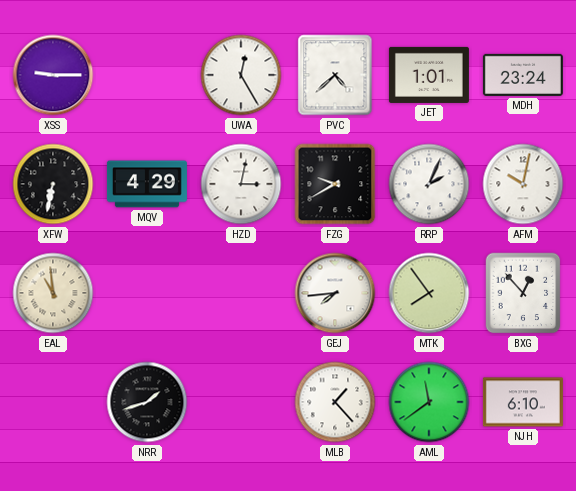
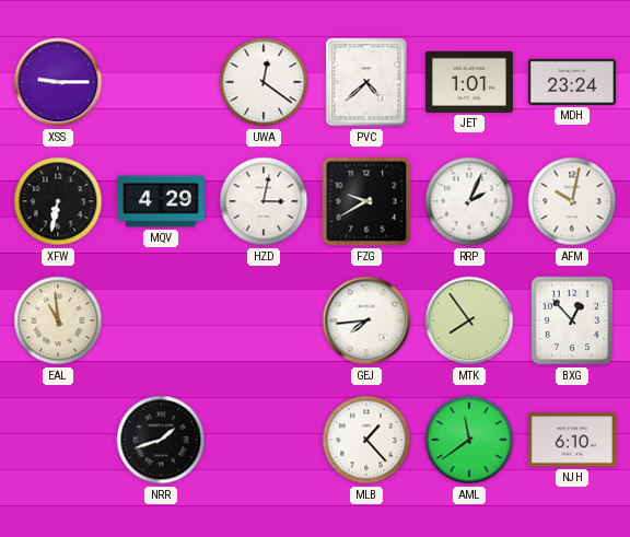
UWA: 12:25 -> 12:21 (264, 82)
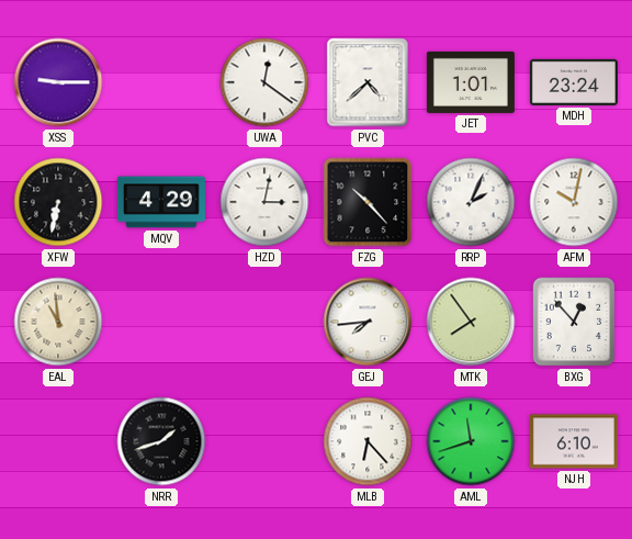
FZG: 9:40 -> 10:23 (368, 202)
MLB: 1:23 -> 6:23 (368, 441)
AML: 11:39 -> 11:42 (471, 441)
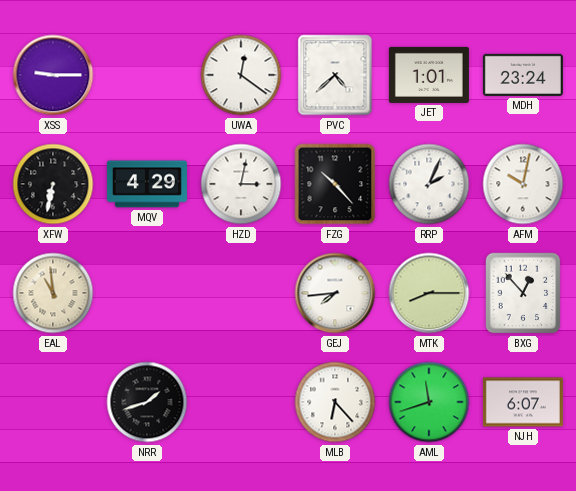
MTK: 7:54 -> 8:15 (429, 293)
NJH: 6:10 -> 6:07 (523, 402)
